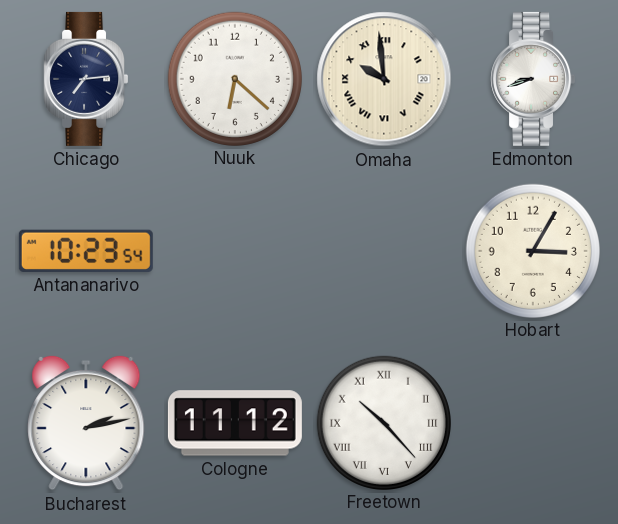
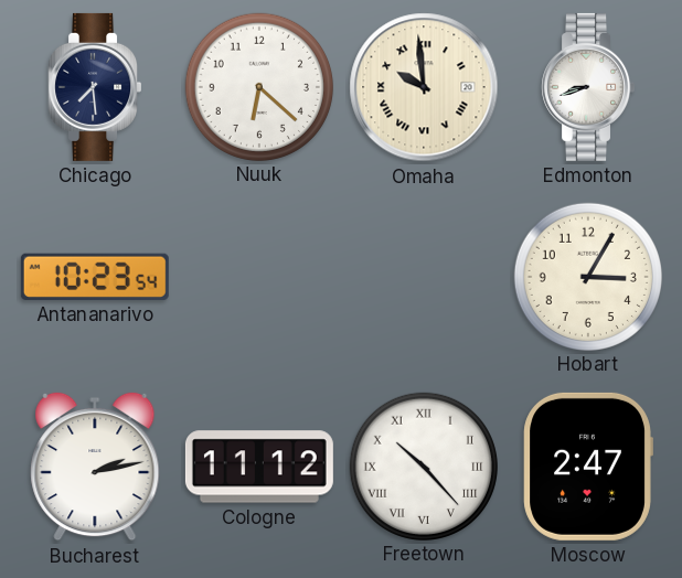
Chicago: 7:14 -> 7:29 (94, 87)
Moscow: none -> 2:47 (588, 467)
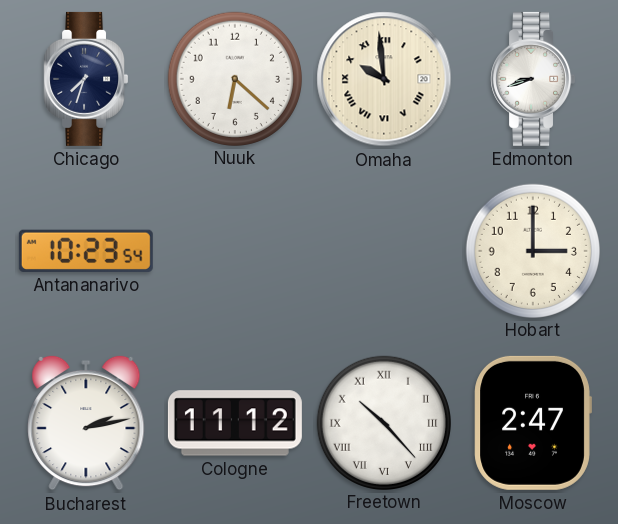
Chicago: 7:29 -> 7:33 (85, 79)
Hobart: 3:05 -> 3:00 (532, 250)
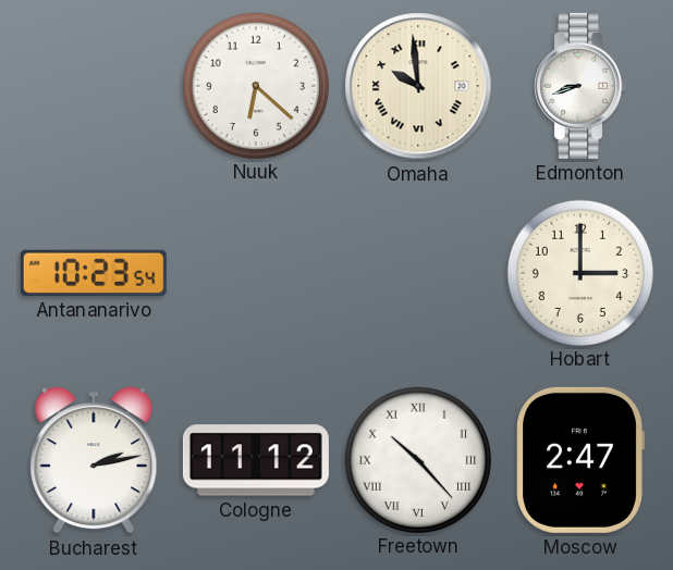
Chicago: 7:33 -> none (85, 79)
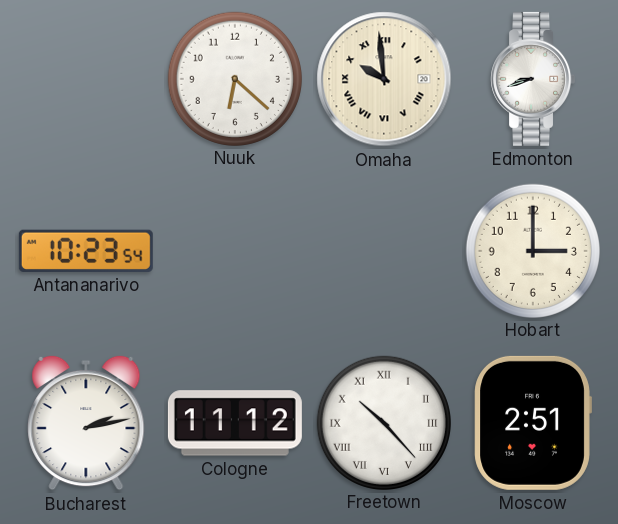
Moscow: 2:47 -> 2:51 (533, 423)
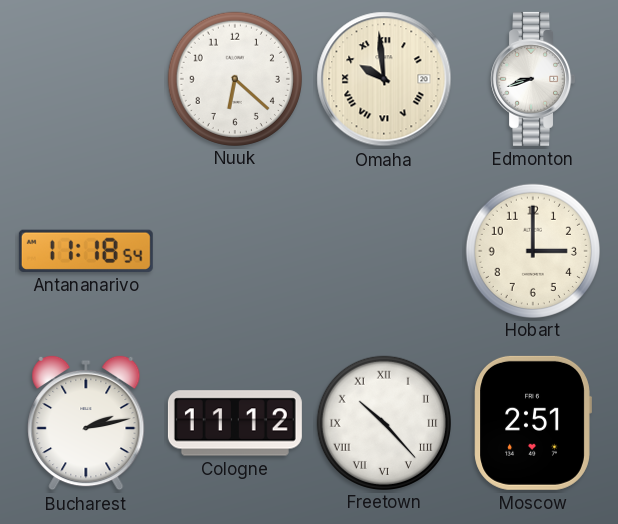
Antananarivo: 10:23 -> 11:18 (86, 251)
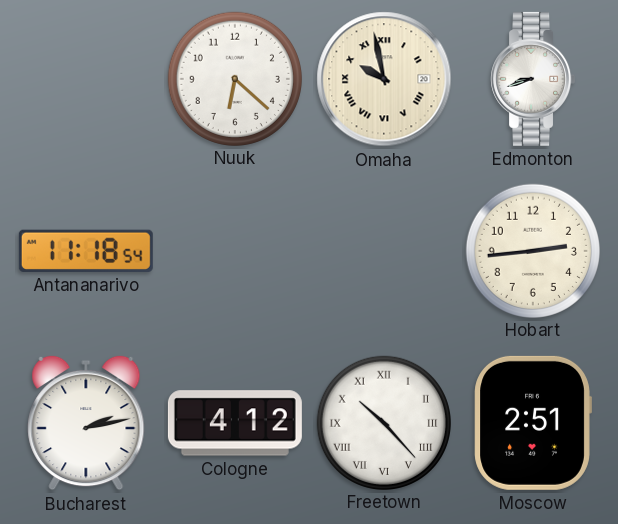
Omaha: 9:59 -> 9:58 (384, 79)
Hobart: 3:00 -> 2:44 (532, 250)
Cologne: 11:12 -> 4:12 (235, 423)
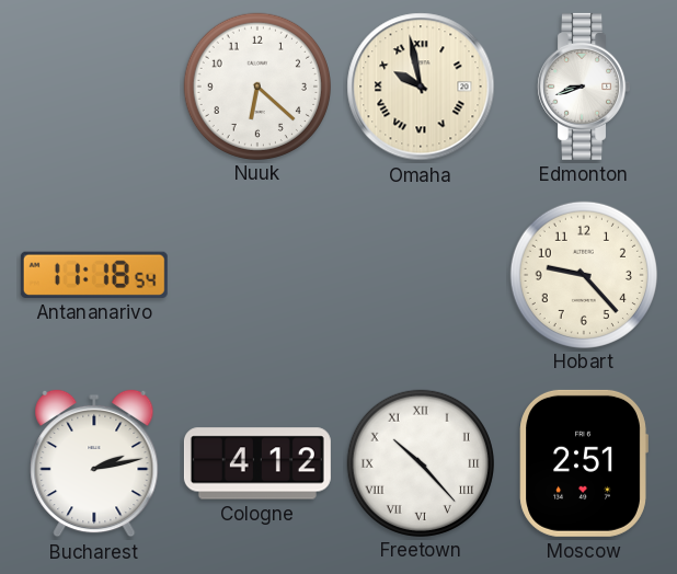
Hobart: 2:44 -> 9:23 (583, 274)
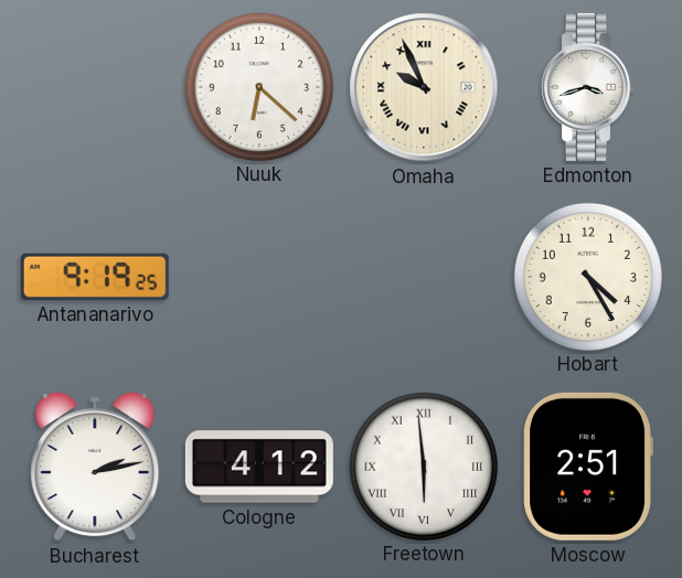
Omaha: 9:58 -> 9:56 (424, 87)
Edmonton: 8:42 -> 3:42 (587, 87)
Antananarivo: 11:18 -> 9:19 (95, 277)
Hobart: 9:23 -> 4:25 (587, 276)
Freetown: 10:23 -> 5:59 (423, 465)
